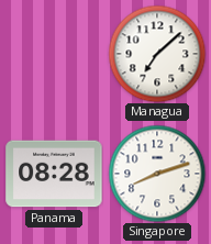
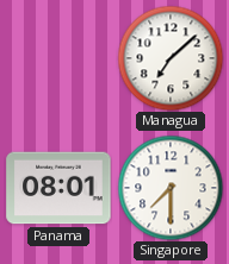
Panama: 08:28 -> 08:01 (58, 188)
Singapore: 8:12 -> 7:30 (171, 188)
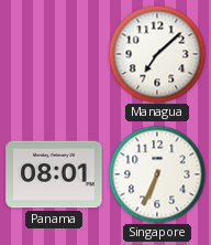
Singapore: 7:30 -> 6:34 (157, 174)
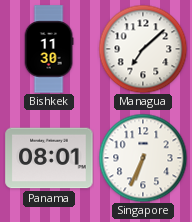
Bishkek: none -> 11:30 (49, 49)
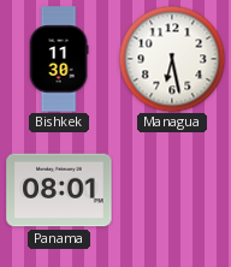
Managua: 7:08 -> 6:28 (172, 59)
Singapore: 6:34 -> none (143, 158)
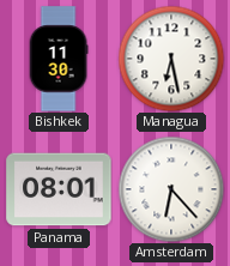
Amsterdam: none -> 6:23 (171, 189)
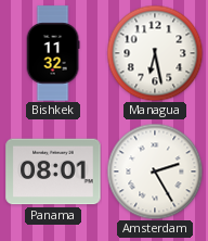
Bishkek: 11:30 -> 11:32 (53, 53)
Amsterdam: 6:23 -> 2:25 (155, 172)
